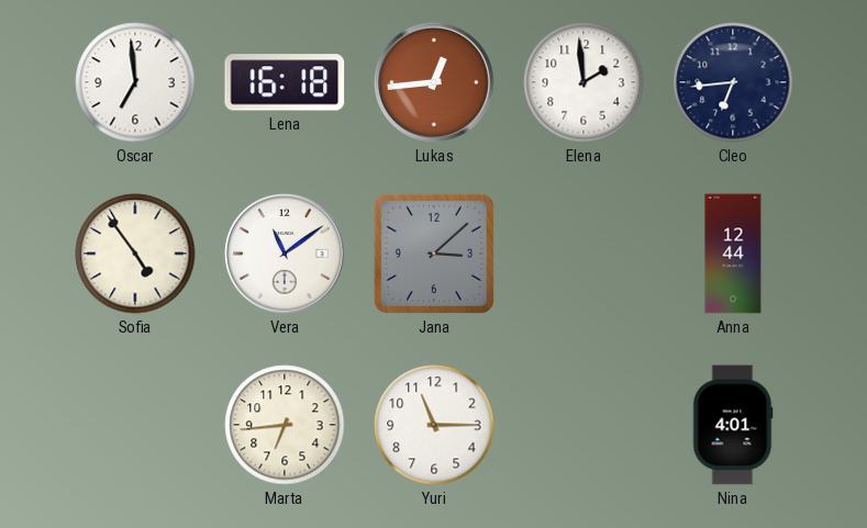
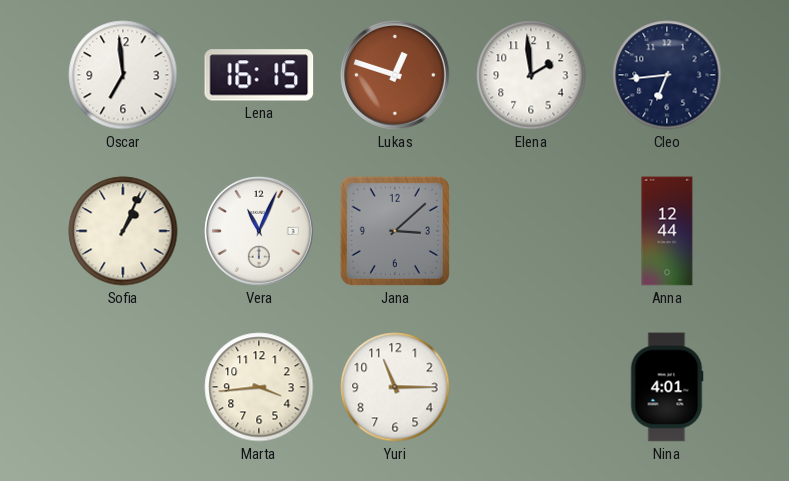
Lena: 16:18 -> 16:15 (259, 75)
Lukas: 12:44 -> 12:48 (395, 75)
Sofia: 4:54 -> 1:04 (123, 231)
Vera: 11:09 -> 11:04 (259, 231)
Marta: 6:44 -> 3:44 (259, 387)
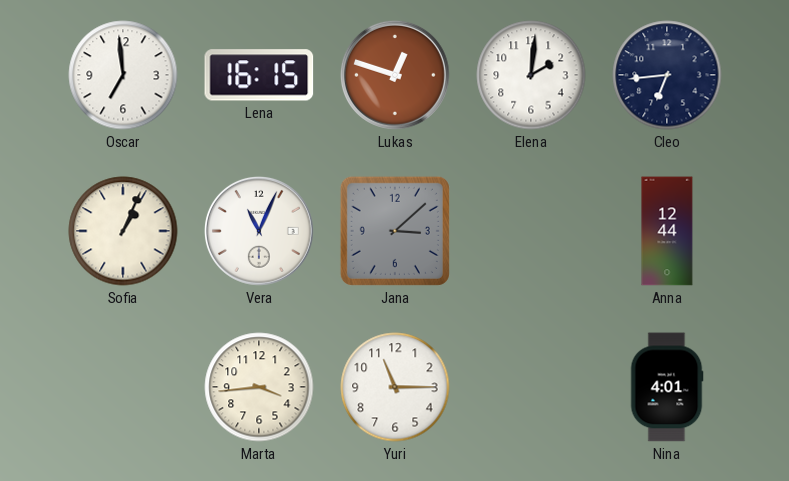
Elena: 1:59 -> 2:01 (531, 75)
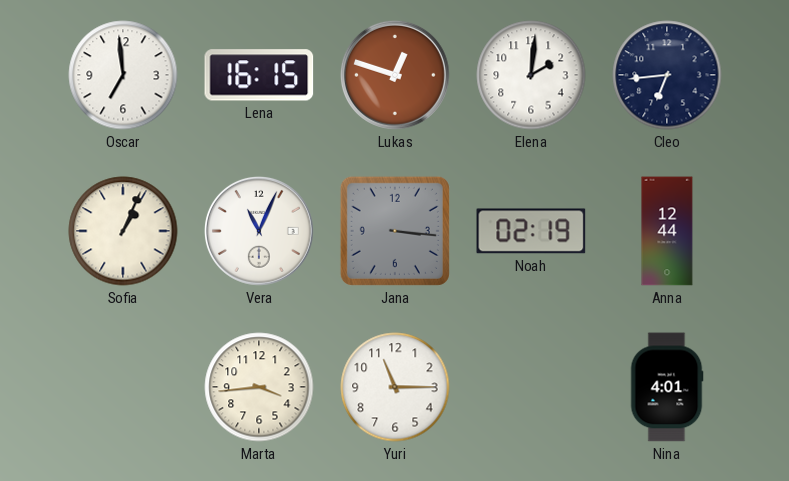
Jana: 3:08 -> 3:16 (395, 231)
Noah: none -> 02:19 (531, 231)
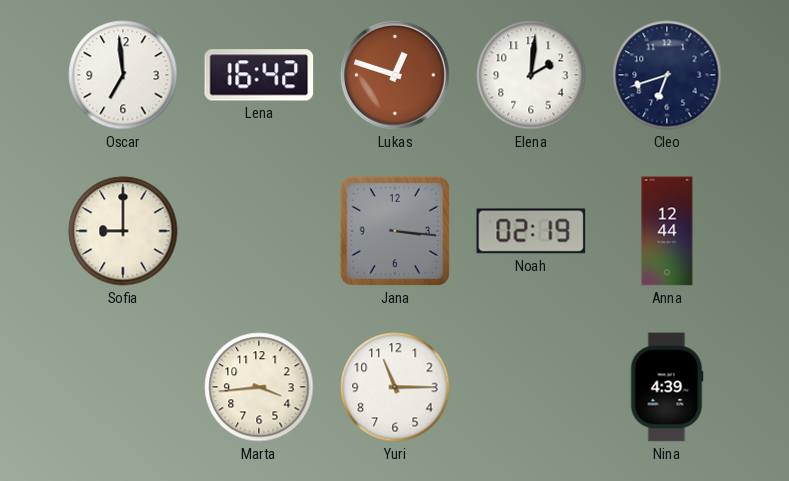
Lena: 16:15 -> 16:42 (259, 75)
Cleo: 6:44 -> 6:42 (667, 75)
Sofia: 1:04 -> 9:00 (123, 231)
Vera: 11:04 -> none (259, 231)
Nina: 4:01 -> 4:39 (667, 387)
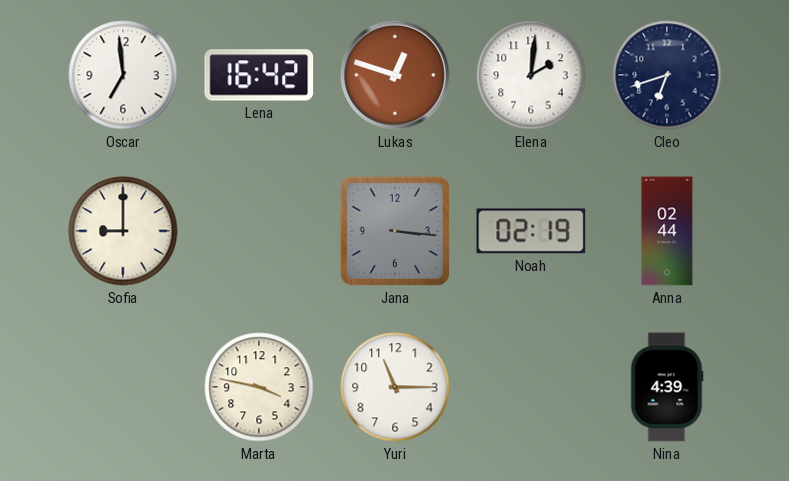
Anna: 12:44 -> 02:44 (667, 231)
Marta: 3:44 -> 3:47 (259, 387)
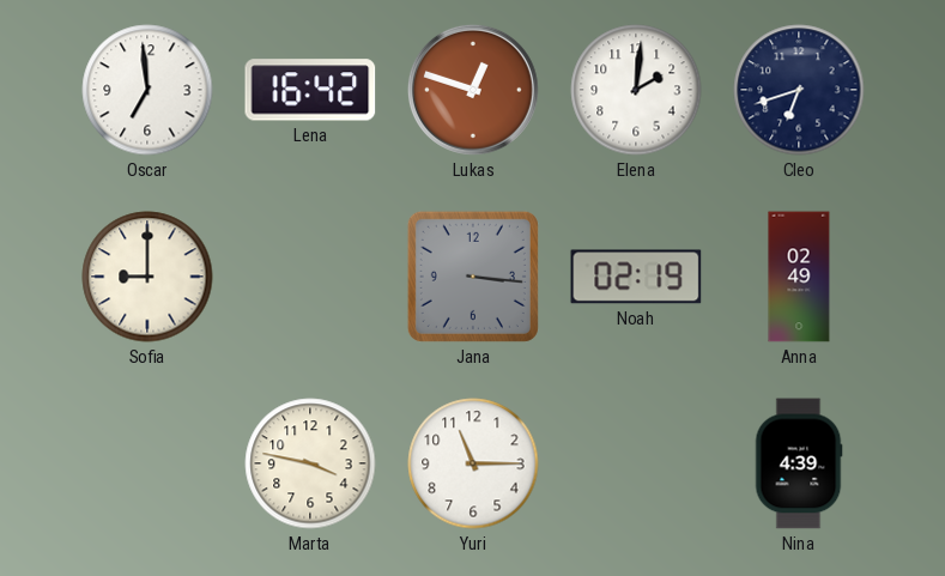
Anna: 02:44 -> 02:49 (799, 277)
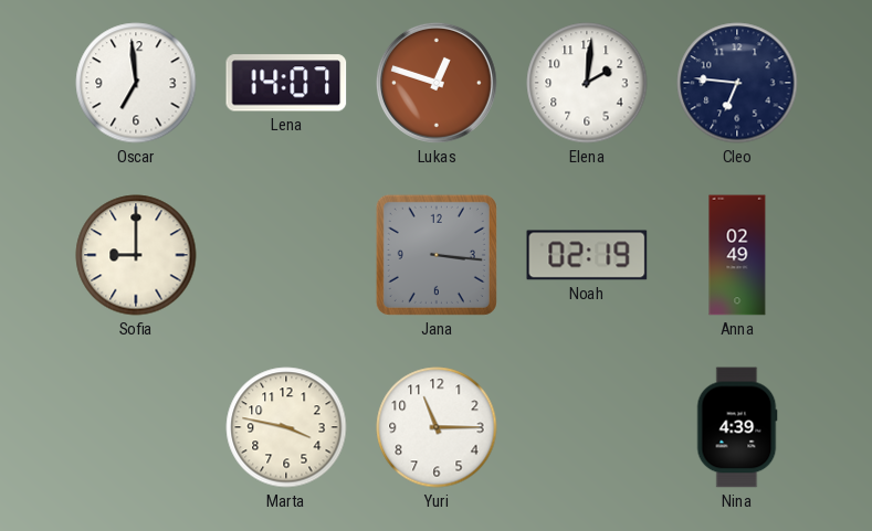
Lena: 16:42 -> 14:07 (286, 83)
Cleo: 6:42 -> 6:46 (737, 83)
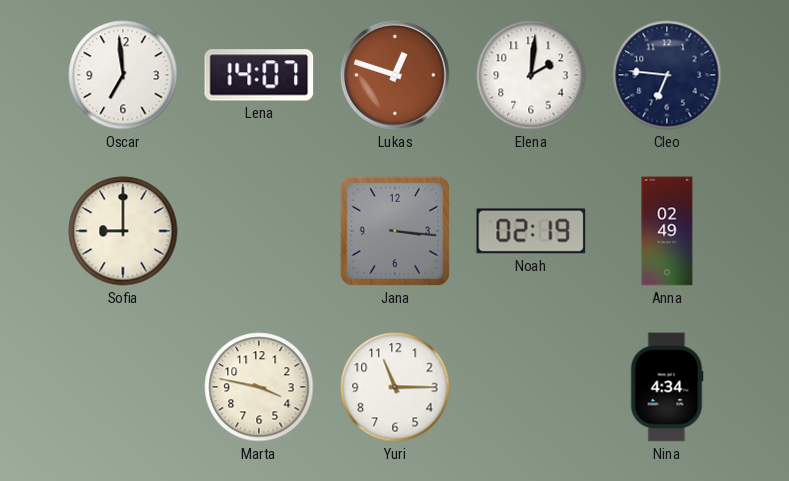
Nina: 4:39 -> 4:34 (667, 387)
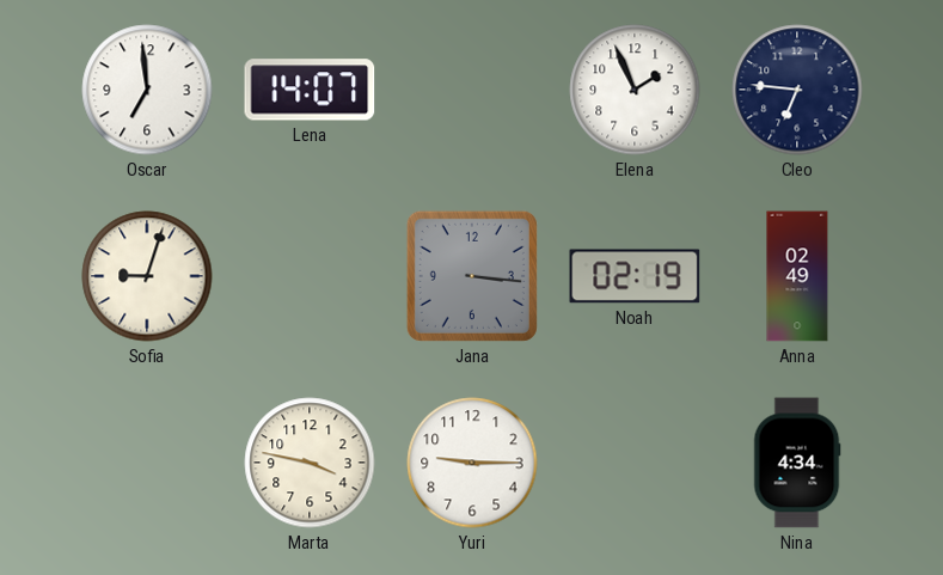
Lukas: 12:48 -> none (395, 75)
Elena: 2:01 -> 1:56 (635, 90)
Sofia: 9:00 -> 9:03 (147, 276)
Yuri: 11:15 -> 9:15 (472, 463)
